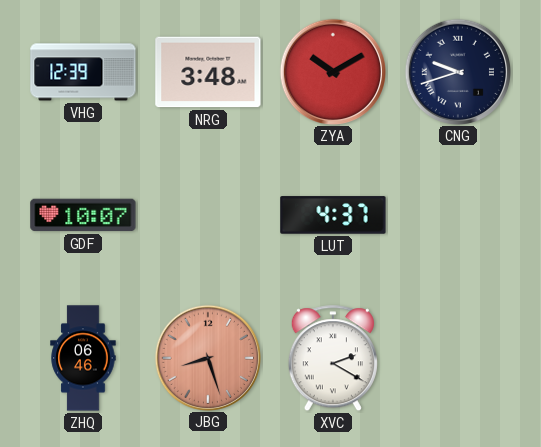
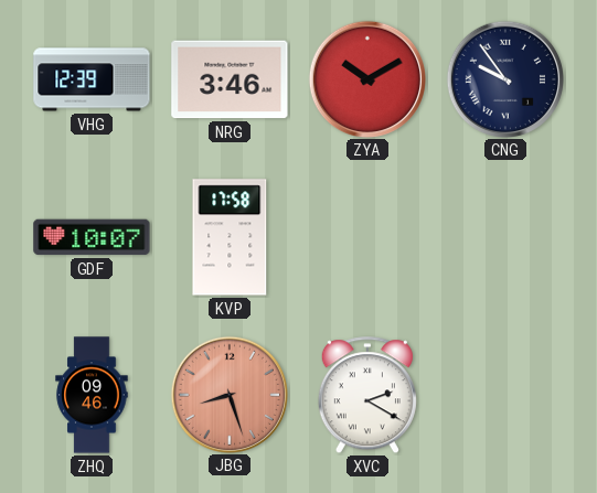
NRG: 3:48 -> 3:46 (230, 79)
CNG: 9:42 -> 9:54 (504, 78)
KVP: none -> 17:58 (230, 237)
LUT: 4:37 -> none (333, 215)
ZHQ: 06:46 -> 09:46 (92, 395)
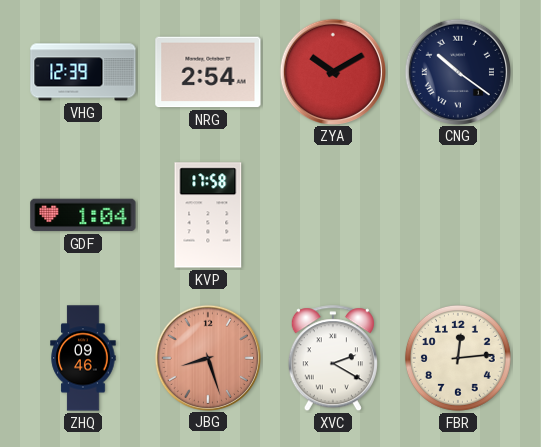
NRG: 3:46 -> 2:54 (208, 72)
CNG: 9:54 -> 10:21 (457, 71)
GDF: 10:07 -> 1:04 (83, 215)
FBR: none -> 12:14 (458, 358)
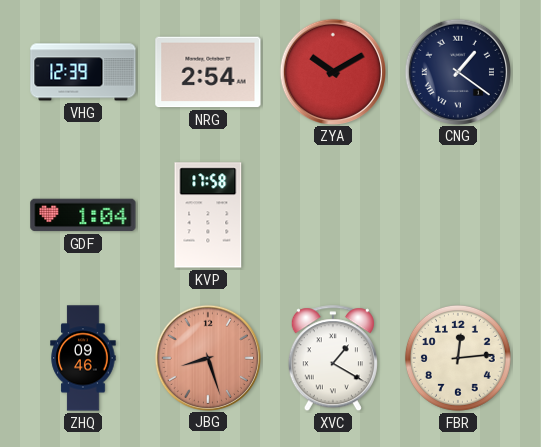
CNG: 10:21 -> 1:21 (457, 71)
XVC: 2:20 -> 1:20 (333, 359)
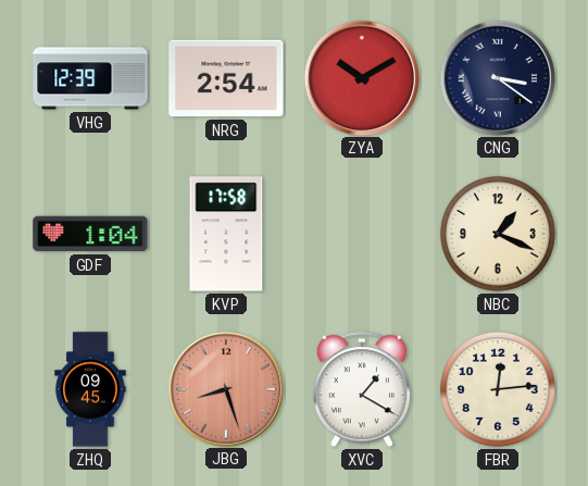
CNG: 1:21 -> 3:21 (497, 77)
NBC: none -> 1:19 (498, 234)
ZHQ: 09:46 -> 09:45 (90, 389)
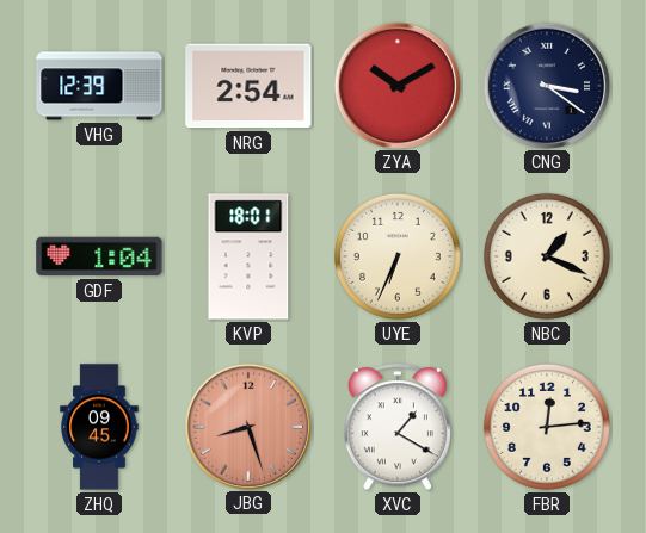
KVP: 17:58 -> 18:01 (248, 256)
UYE: none -> 6:34 (398, 256)
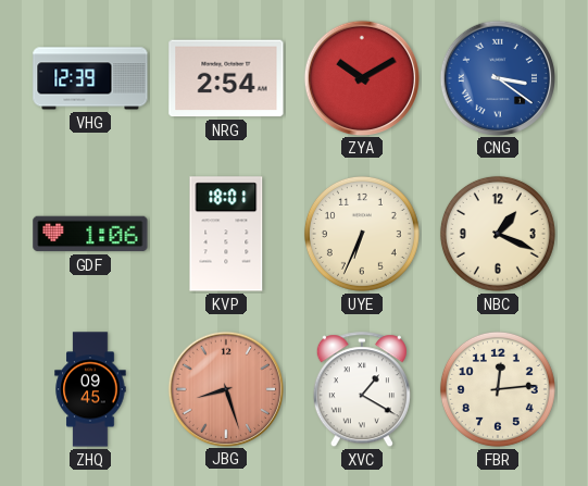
CNG dial: navy -> blue (497, 77)
GDF: 1:04 -> 1:06 (90, 234)
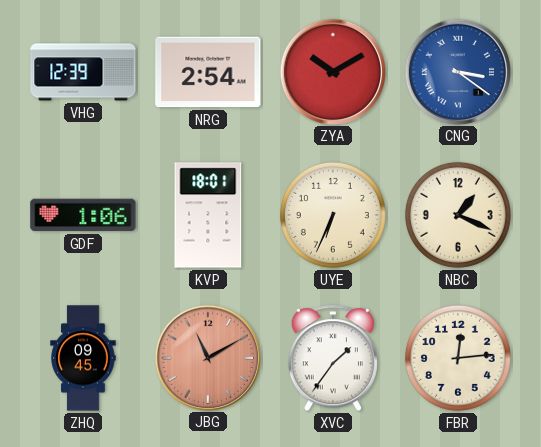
JBG: 8:27 -> 11:10 (207, 357)
XVC: 1:20 -> 1:36 (333, 359)
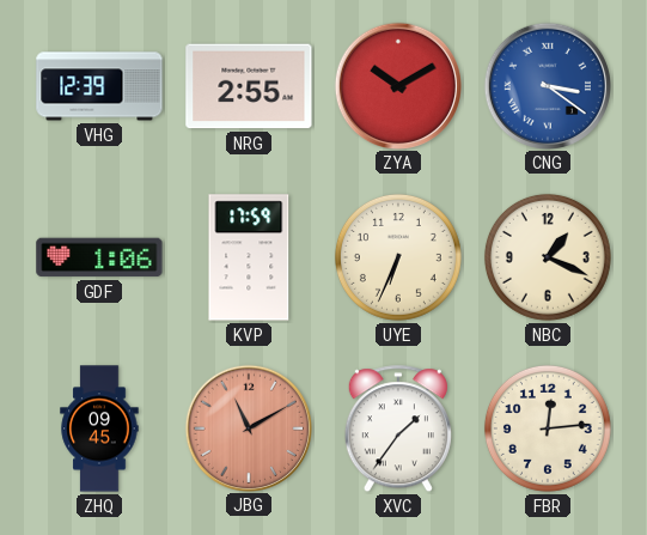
NRG: 2:54 -> 2:55 (249, 86)
KVP: 18:01 -> 17:59 (249, 257)
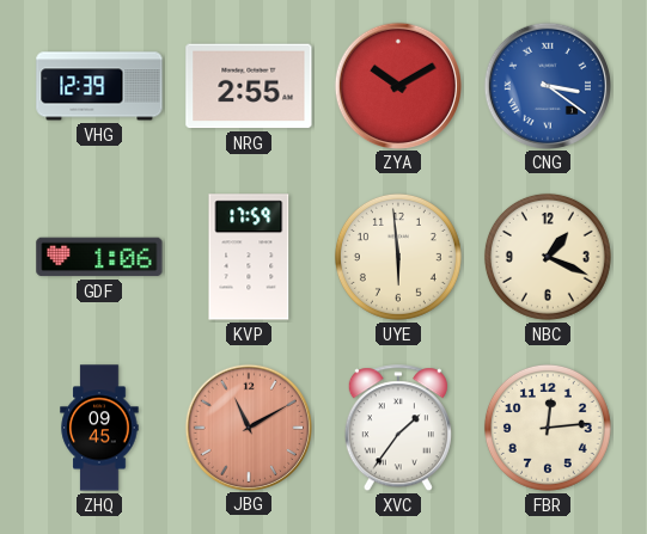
UYE: 6:34 -> 5:59 (398, 257)
